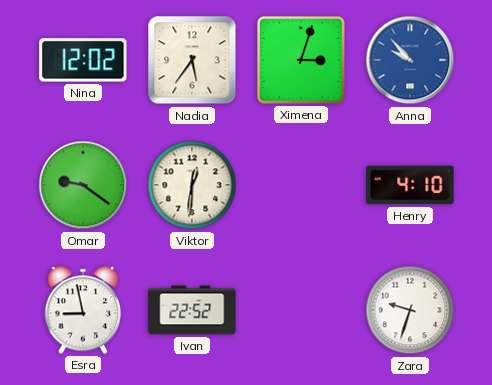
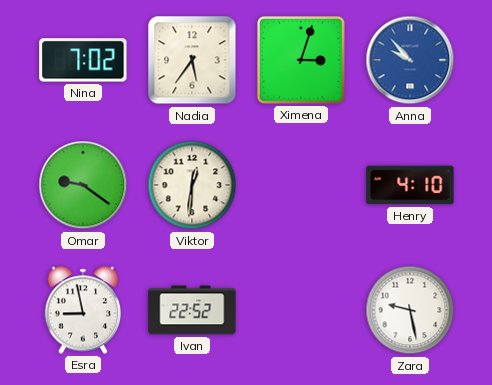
Nina: 12:02 -> 7:02 (83, 60)
Zara: 9:33 -> 9:28 (410, 310)
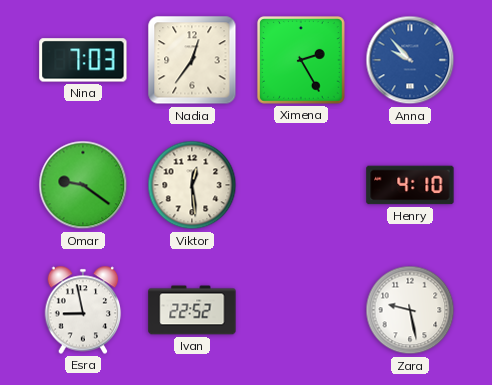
Nina: 7:02 -> 7:03 (83, 60)
Nadia: 5:36 -> 12:36 (192, 60)
Ximena: 3:03 -> 2:25 (302, 61)
Viktor: 12:31 -> 12:29 (192, 185)
